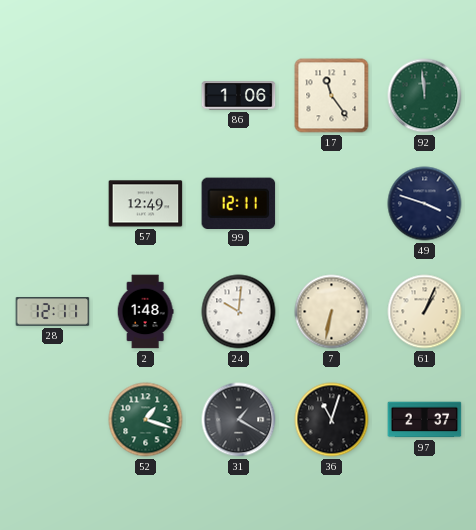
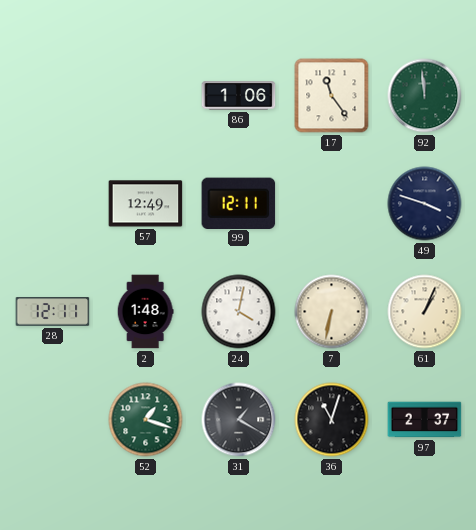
24: 10:01 -> 4:02 (239, 312)
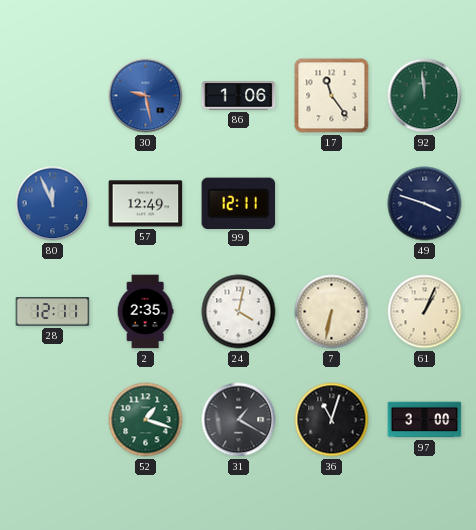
30: none -> 9:28 (146, 96)
80: none -> 11:56 (53, 204)
2: 1:48 -> 2:35 (145, 312)
97: 2:37 -> 3:00 (425, 420)
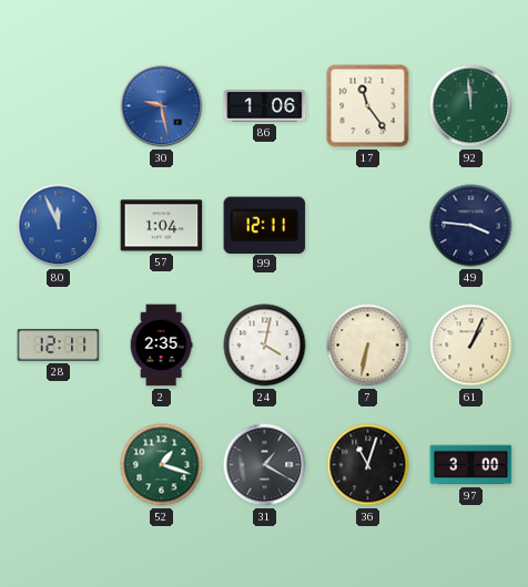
57: 12:49 -> 1:04 (162, 226)
49: 3:48 -> 3:46 (471, 226)
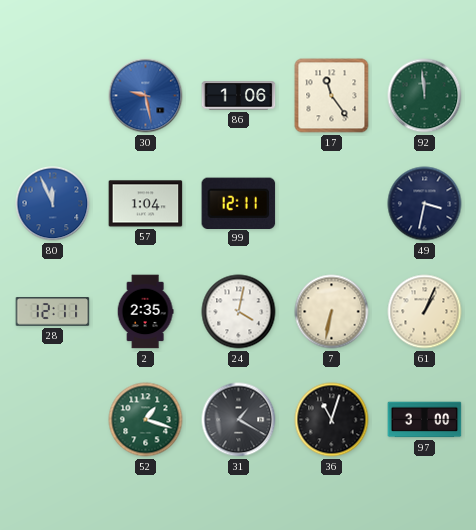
49: 3:46 -> 3:32 (425, 204)
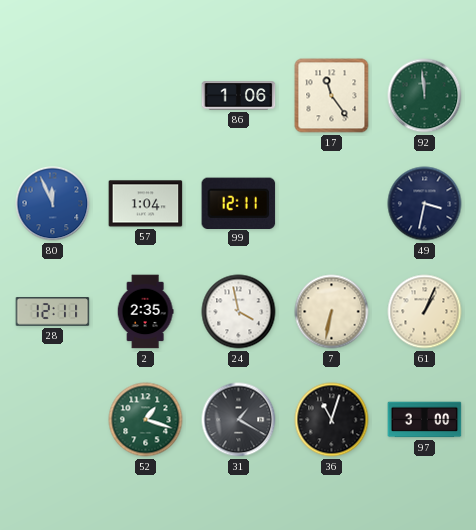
30: 9:28 -> none (146, 96)
24: 4:02 -> 3:58 (239, 312)
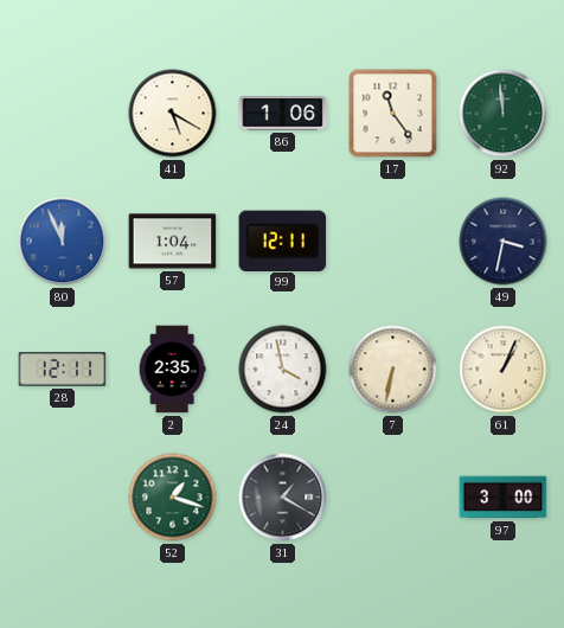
41: none -> 5:20 (173, 114)
36: 11:03 -> none (332, 420)
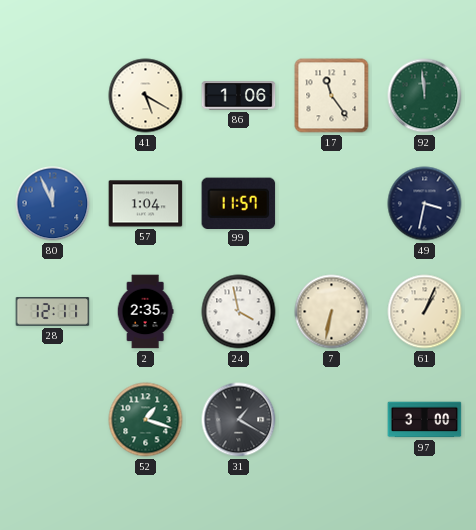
99: 12:11 -> 11:57 (239, 203)
